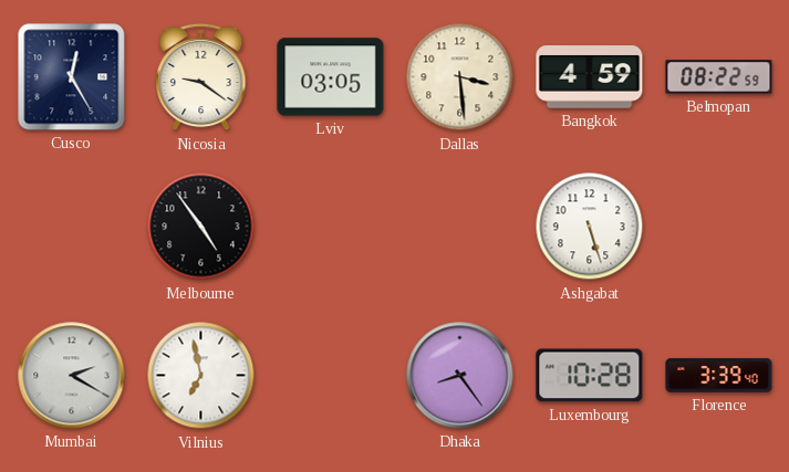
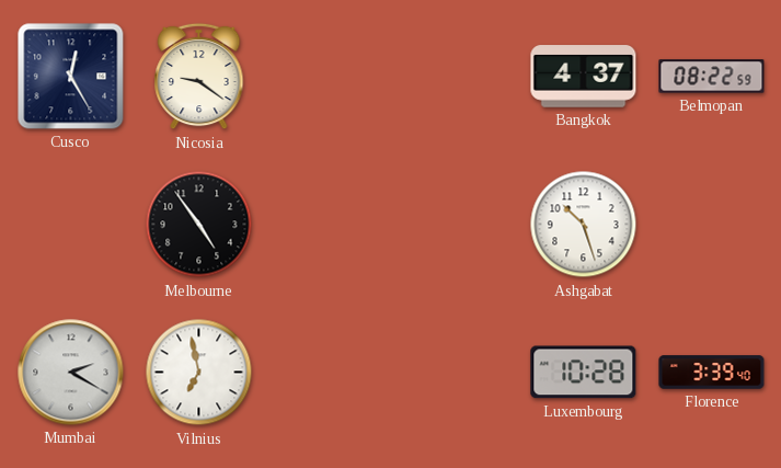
Lviv: 03:05 -> none (331, 77)
Dallas: 3:29 -> none (460, 77)
Bangkok: 4:59 -> 4:37 (584, 77)
Ashgabat: 5:27 -> 10:27 (584, 225)
Dhaka: 8:24 -> none (460, 376)
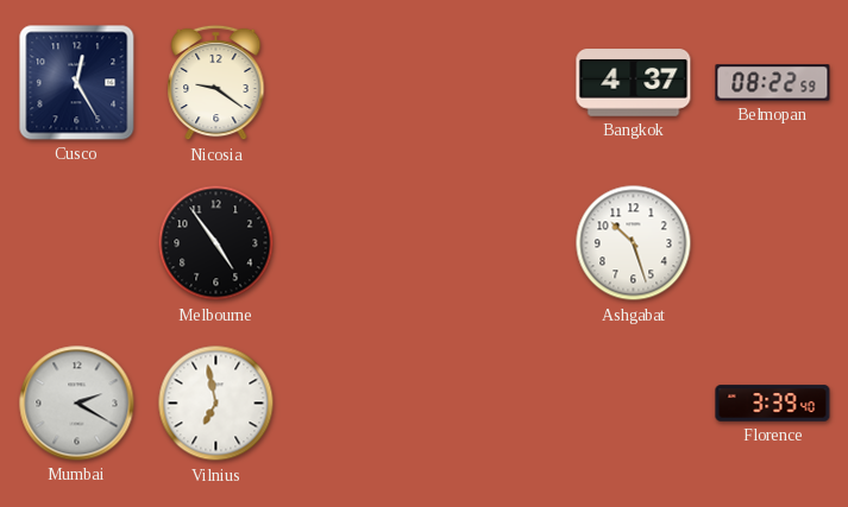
Luxembourg: 10:28 -> none (584, 373)
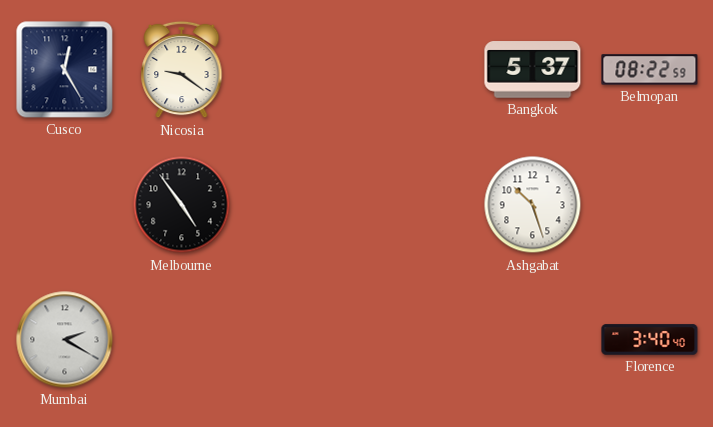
Bangkok: 4:37 -> 5:37 (533, 70)
Vilnius: 6:58 -> none (216, 404)
Florence: 3:39 -> 3:40 (650, 340)
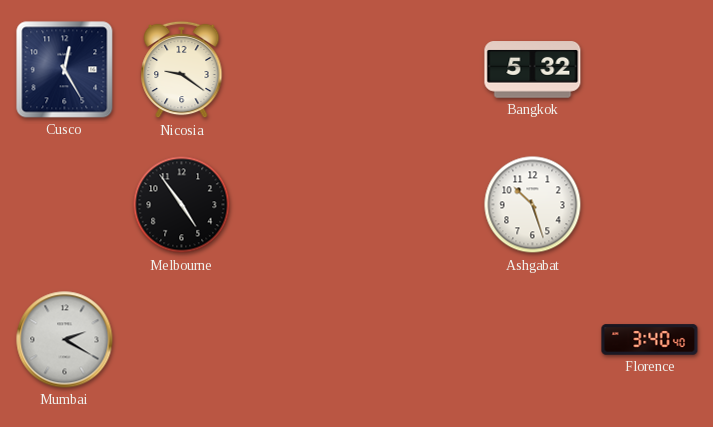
Bangkok: 5:37 -> 5:32 (533, 70)
Belmopan: 08:22 -> none (650, 70)
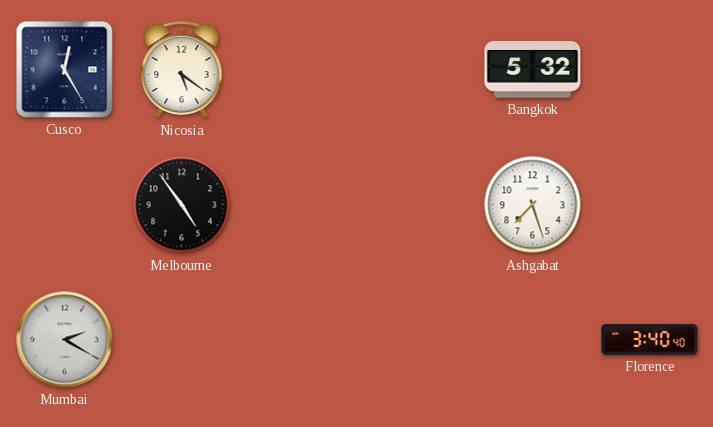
Nicosia: 9:21 -> 5:21 (182, 70)
Ashgabat: 10:27 -> 7:27 (533, 205)
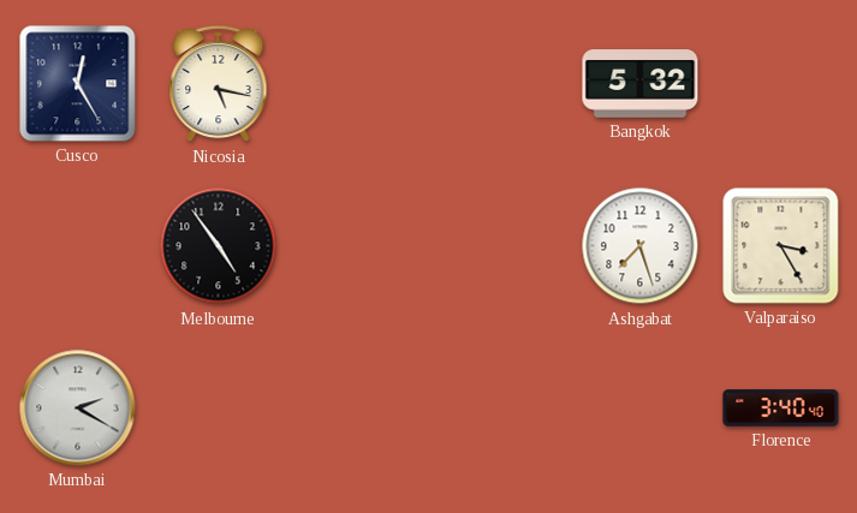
Nicosia: 5:21 -> 5:17 (219, 84)
Valparaiso: none -> 3:25 (781, 246)
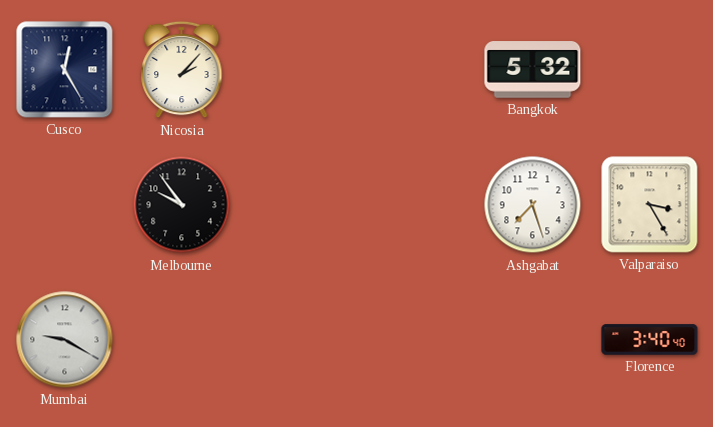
Nicosia: 5:17 -> 2:07 (182, 70)
Melbourne: 4:54 -> 9:54 (182, 205)
Mumbai: 2:20 -> 9:20 (65, 340)
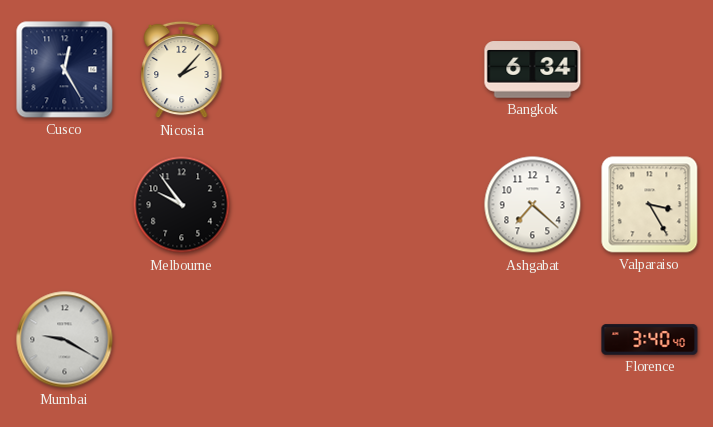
Bangkok: 5:32 -> 6:34 (533, 70)
Ashgabat: 7:27 -> 7:22 (533, 205)
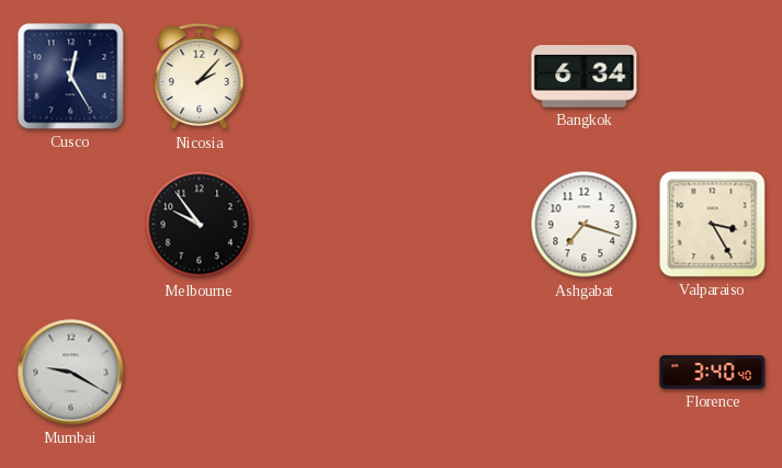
Ashgabat: 7:22 -> 7:18 (585, 225)
